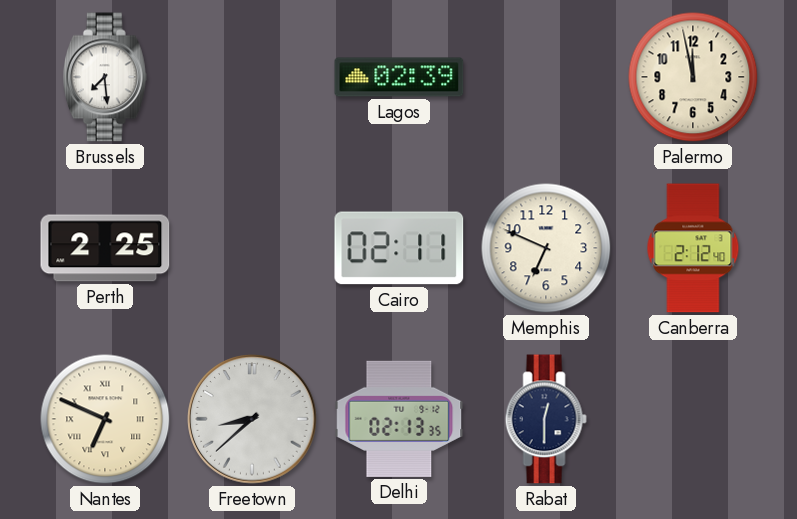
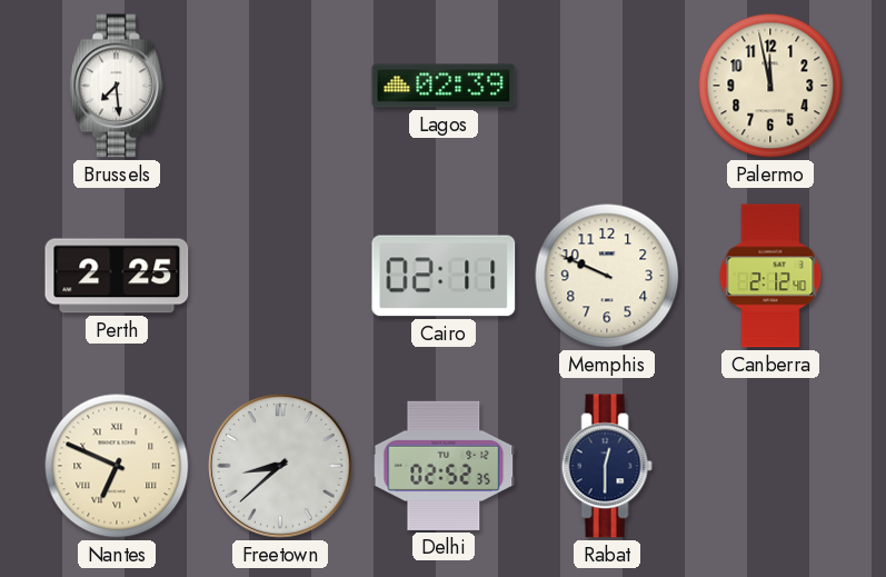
Memphis: 6:49 -> 9:49 (607, 276)
Delhi: 02:13 -> 02:52 (444, 466)
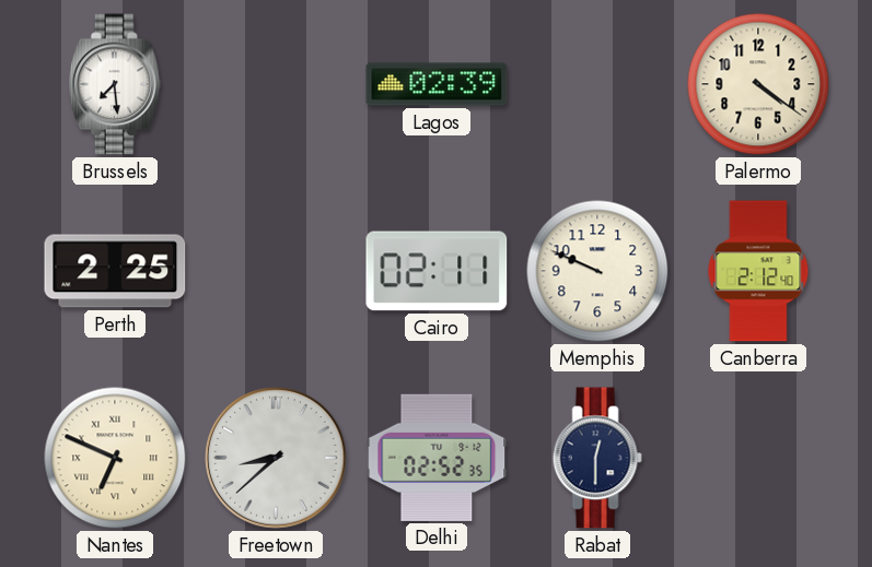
Palermo: 11:58 -> 4:21 (758, 84)
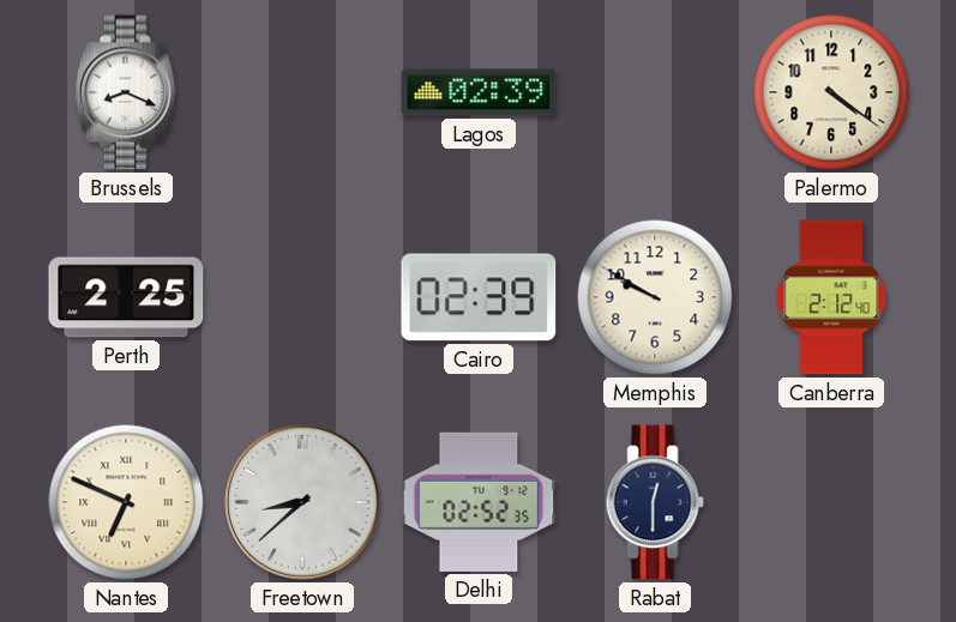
Brussels: 7:29 -> 8:19 (126, 92)
Cairo: 02:11 -> 02:39 (479, 297)
Memphis: 9:49 -> 9:50 (655, 297)
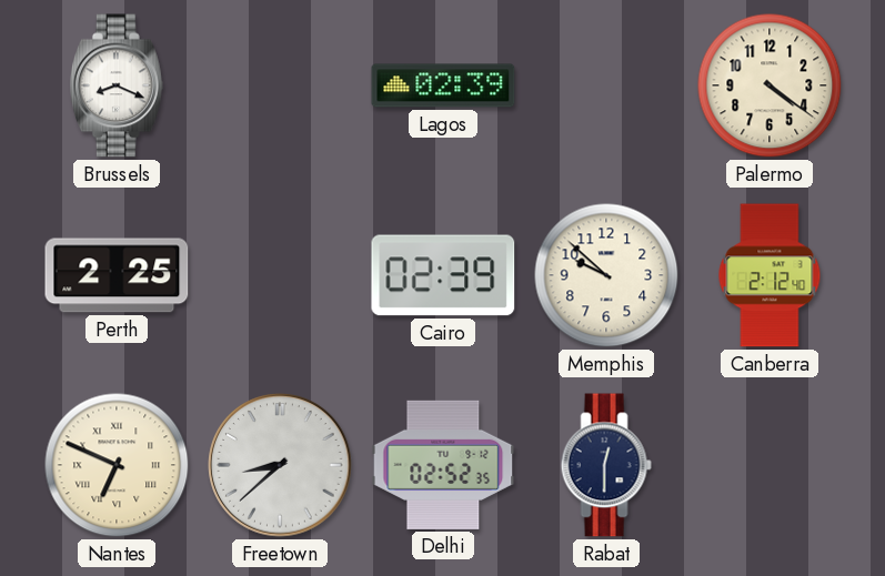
Memphis: 9:50 -> 9:52 (606, 275)
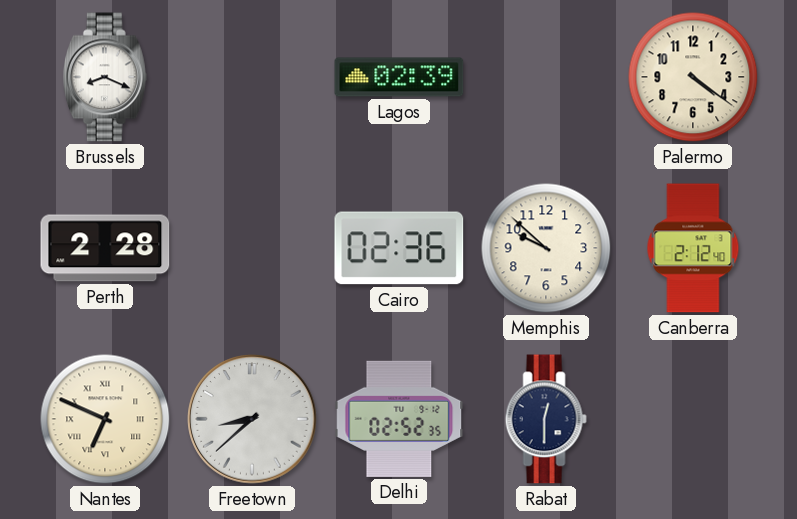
Perth: 2:25 -> 2:28 (105, 248)
Cairo: 02:39 -> 02:36 (399, 248)
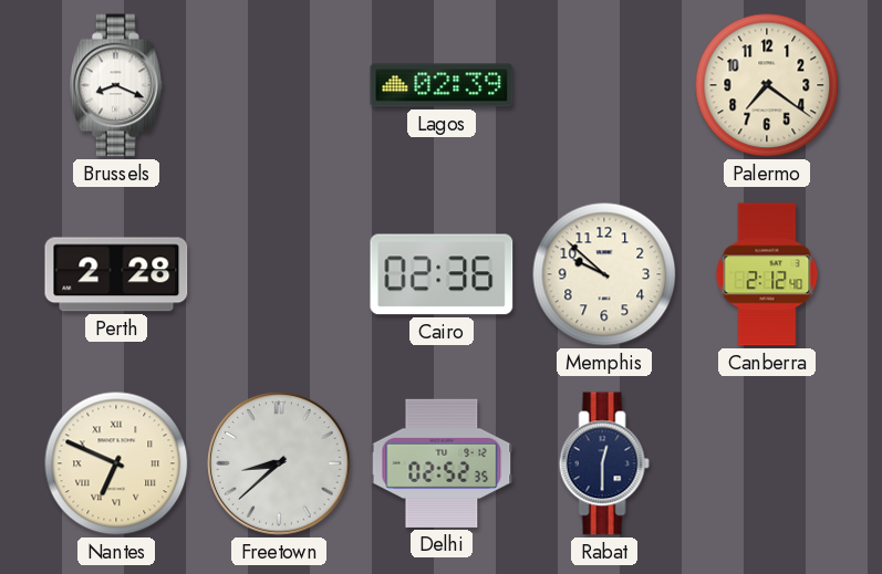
Palermo: 4:21 -> 7:21 (767, 85)
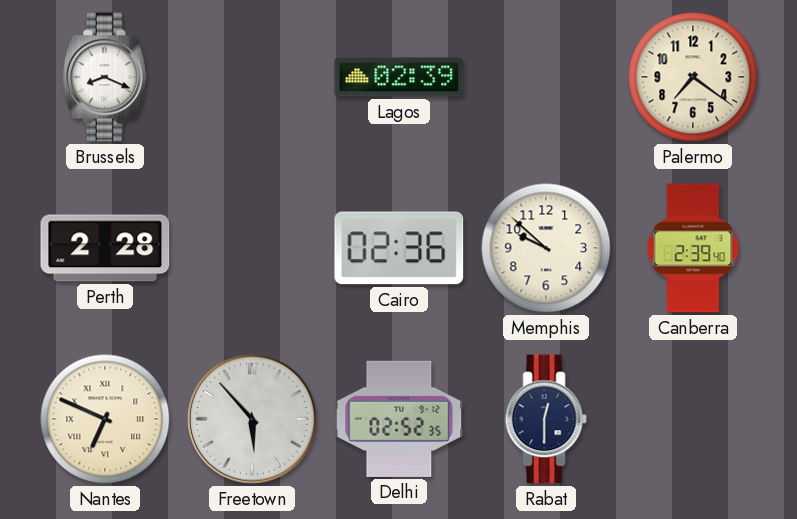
Canberra: 2:12 -> 2:39 (693, 248)
Freetown: 8:38 -> 5:53 (252, 419)
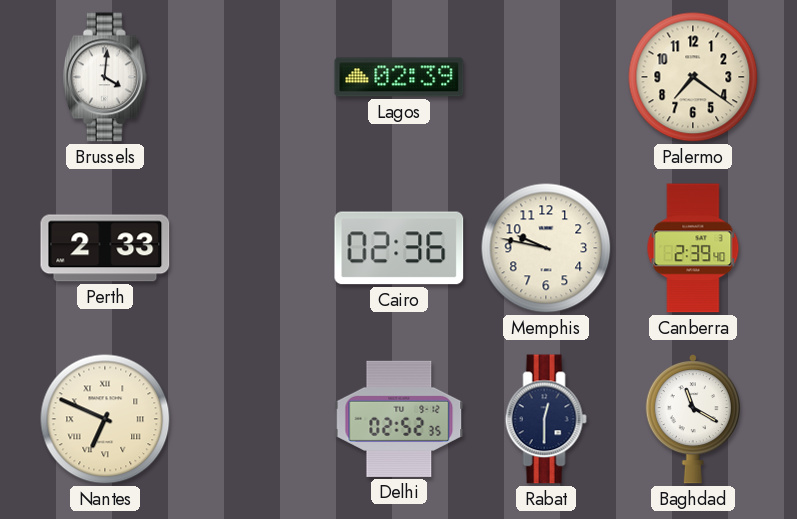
Brussels: 8:19 -> 4:01 (105, 77)
Perth: 2:28 -> 2:33 (105, 248)
Memphis: 9:52 -> 9:47 (546, 248)
Freetown: 5:53 -> none (252, 419)
Baghdad: none -> 11:20 (693, 420)
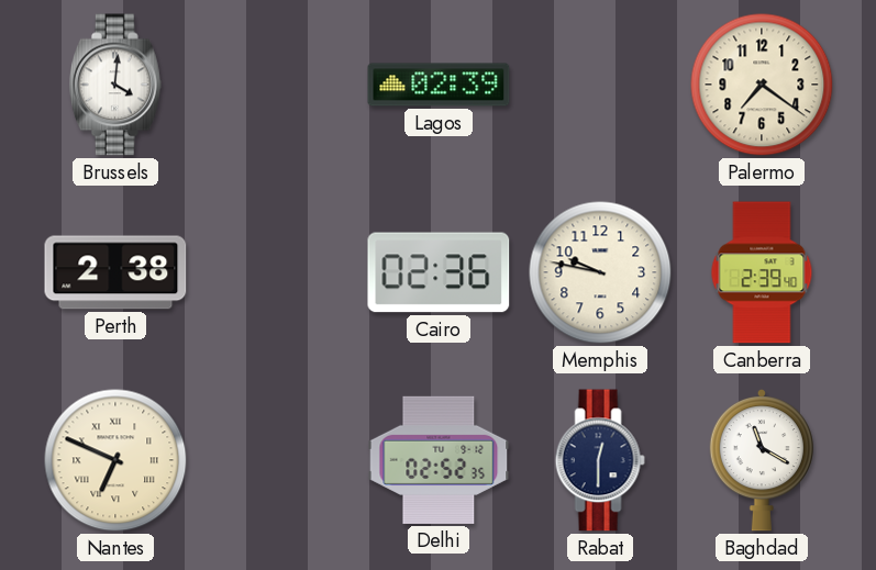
Perth: 2:33 -> 2:38 (115, 272)
